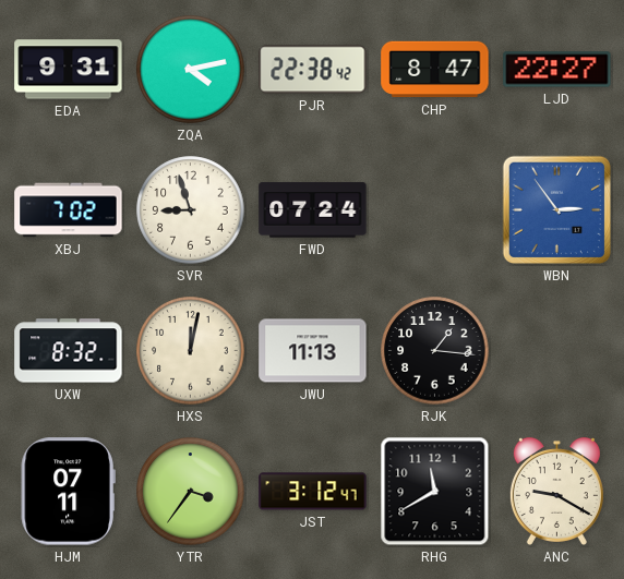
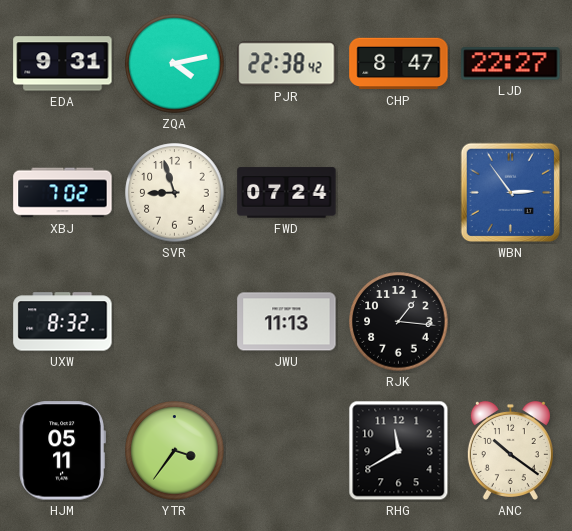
HXS: 12:02 -> none (191, 351)
HJM: 07:11 -> 05:11 (62, 451)
JST: 3:12 -> none (313, 492)
ANC: 9:20 -> 10:21 (510, 450)
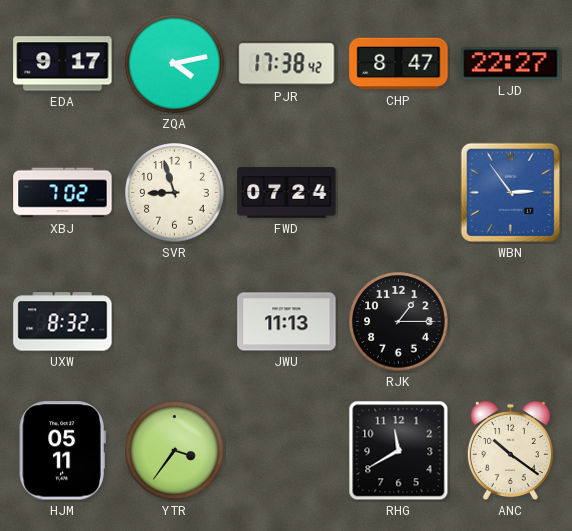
EDA: 9:31 -> 9:17 (63, 64)
PJR: 22:38 -> 17:38 (287, 64)
RJK: 1:16 -> 1:15 (399, 322)
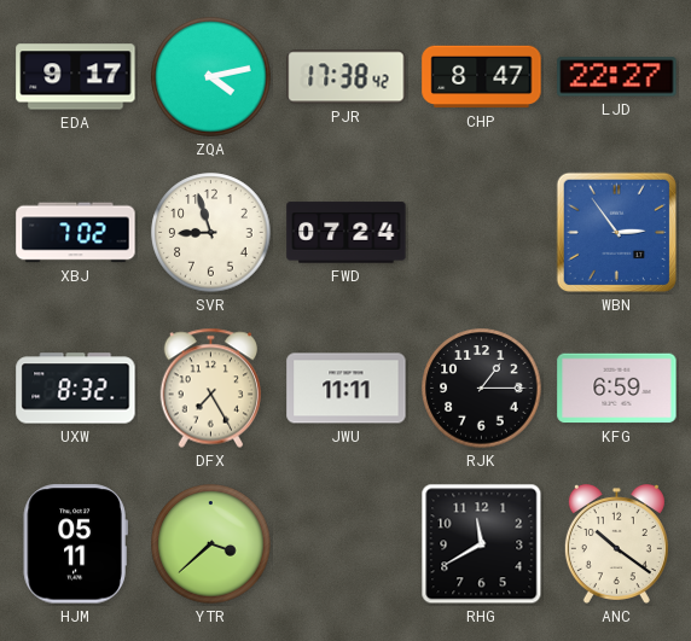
DFX: none -> 7:25 (211, 389)
JWU: 11:13 -> 11:11 (347, 389)
KFG: none -> 6:59 (617, 389)
YTR: 3:36 -> 3:38 (211, 544)
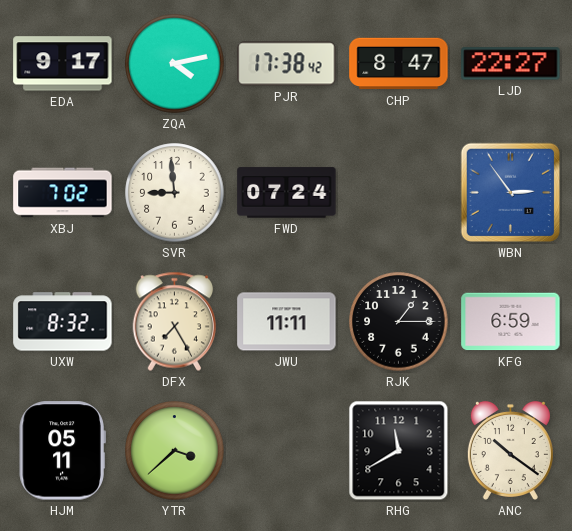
SVR: 8:57 -> 8:59 (175, 193)
